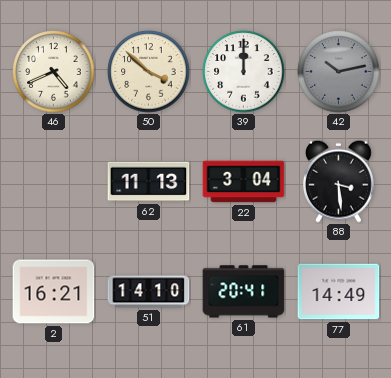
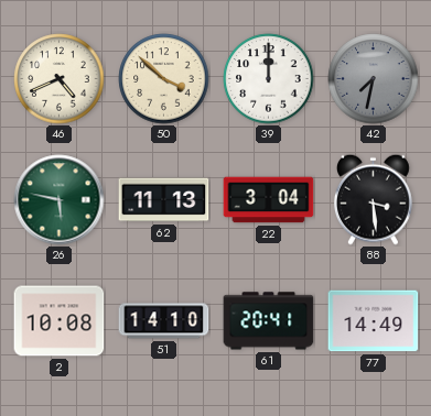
42: 10:13 -> 7:32 (374, 79)
26: none -> 5:47 (60, 200)
2: 16:21 -> 10:08 (60, 321)
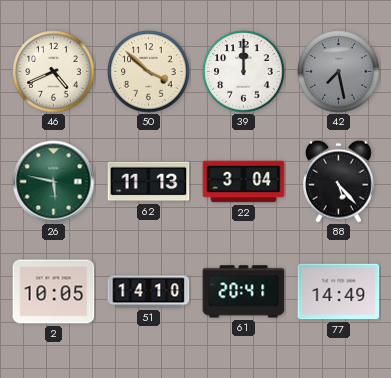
42: 7:32 -> 7:28 (339, 72)
88: 3:29 -> 5:23 (339, 181)
2: 10:08 -> 10:05 (54, 292)
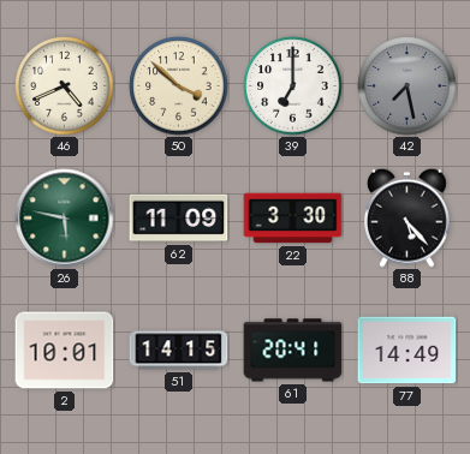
39: 12:00 -> 7:00 (293, 86)
62: 11:13 -> 11:09 (179, 219)
22: 3:04 -> 3:30 (293, 219)
2: 10:05 -> 10:01 (65, 351)
51: 14:10 -> 14:15 (179, 351)
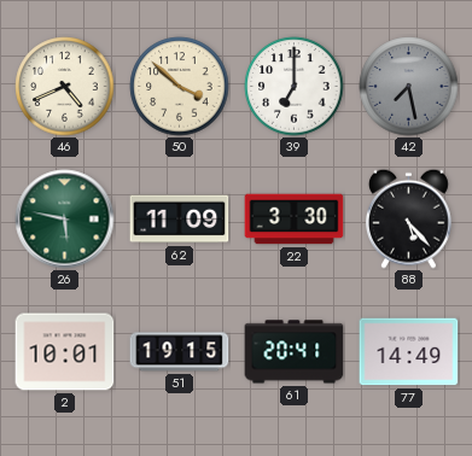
51: 14:15 -> 19:15 (180, 352)
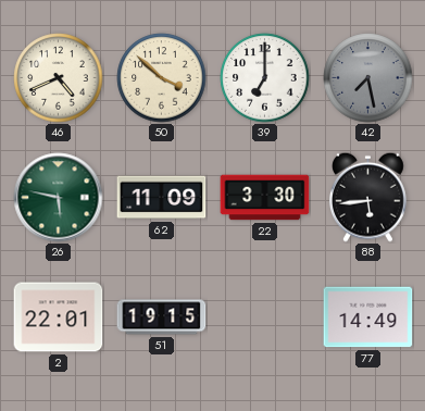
88: 5:23 -> 5:44 (368, 197)
2: 10:01 -> 22:01 (59, 317)
61: 20:41 -> none (295, 352)
